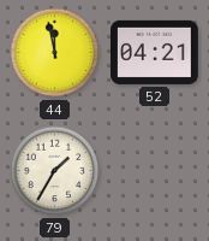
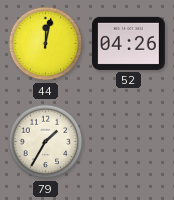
44: 11:58 -> 12:02 (46, 44)
52: 04:21 -> 04:26 (129, 43)
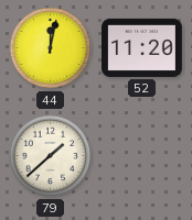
52: 04:26 -> 11:20 (142, 47)
79: 1:35 -> 1:38 (51, 156)
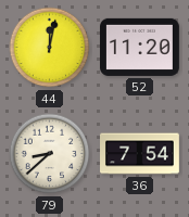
79: 1:38 -> 8:38 (50, 154)
36: none -> 7:54 (140, 154)
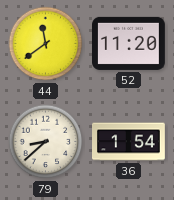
44: 12:02 -> 11:39 (46, 44)
36: 7:54 -> 1:54 (129, 142)
